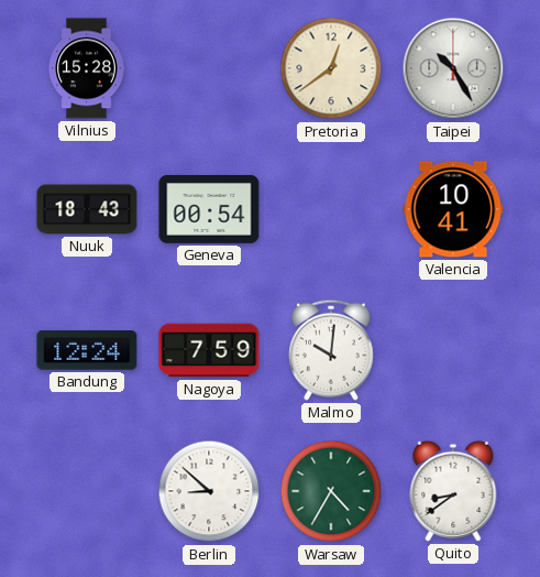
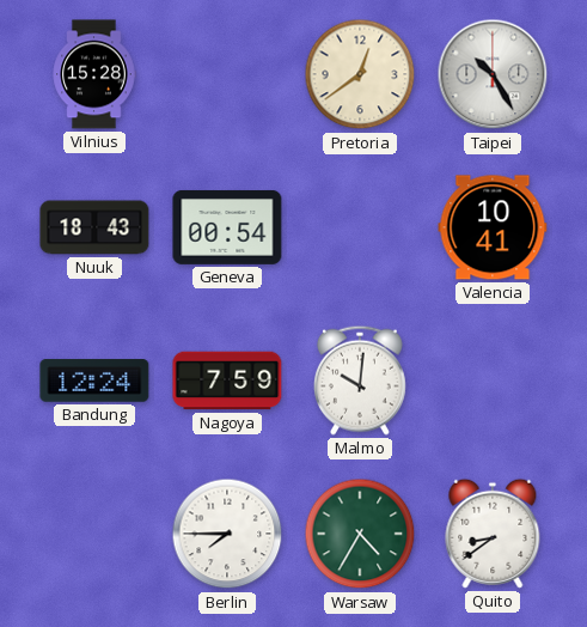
Berlin: 8:52 -> 7:45 (227, 534)
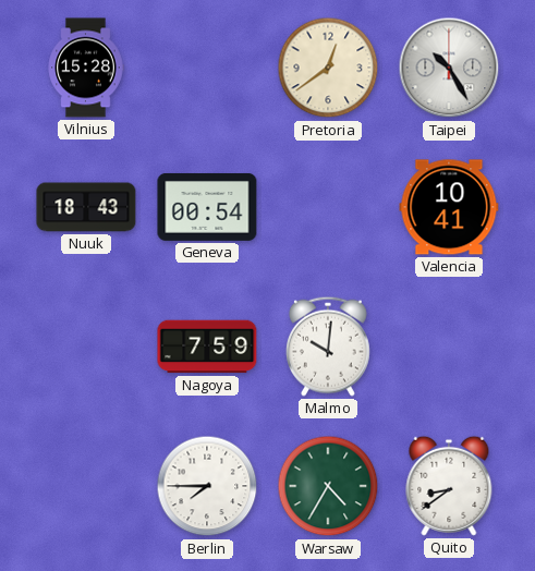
Bandung: 12:24 -> none (94, 381)
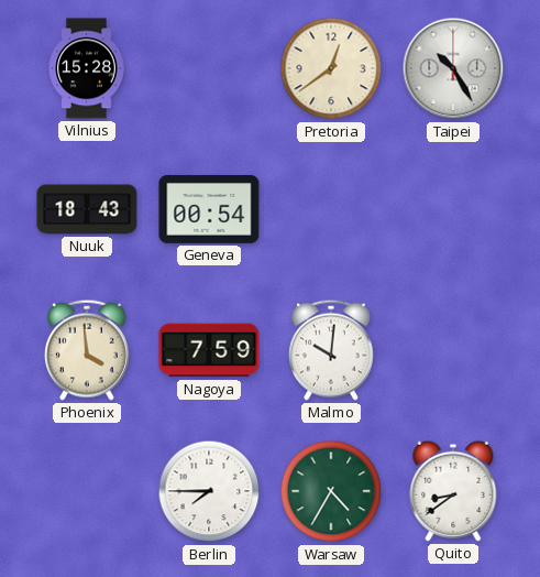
Valencia: 10:41 -> none (449, 207)
Phoenix: none -> 3:59 (87, 350)
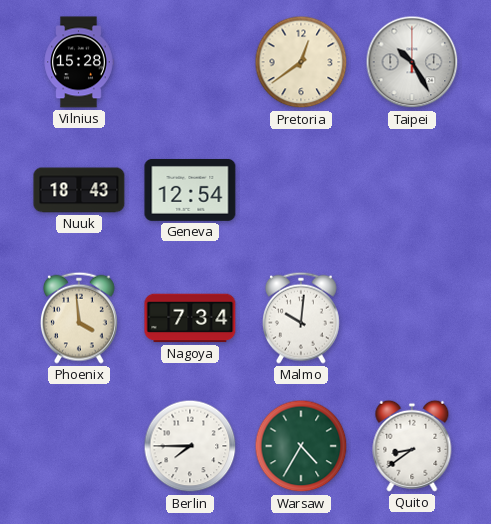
Geneva: 00:54 -> 12:54 (190, 190)
Nagoya: 7:59 -> 7:34 (190, 318)
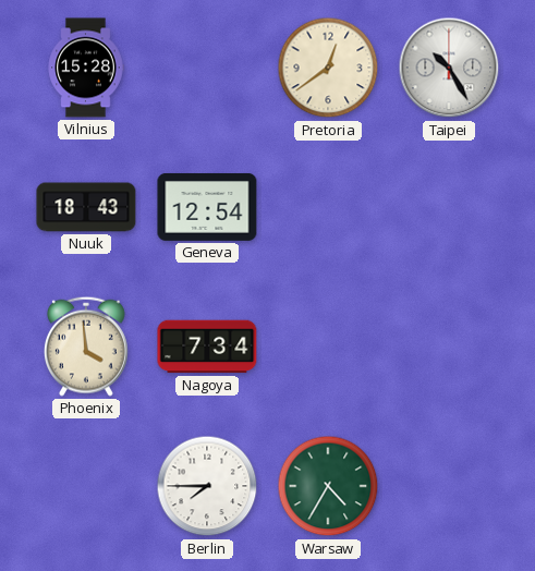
Malmo: 10:01 -> none (301, 318)
Quito: 8:39 -> none (412, 446)
